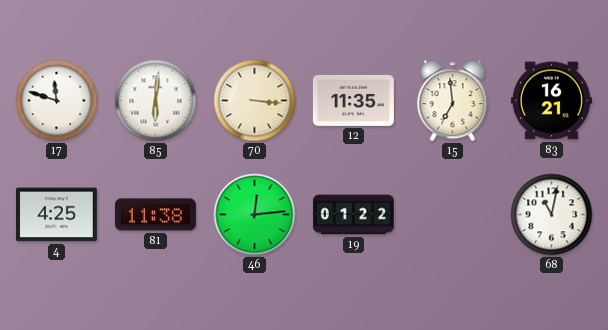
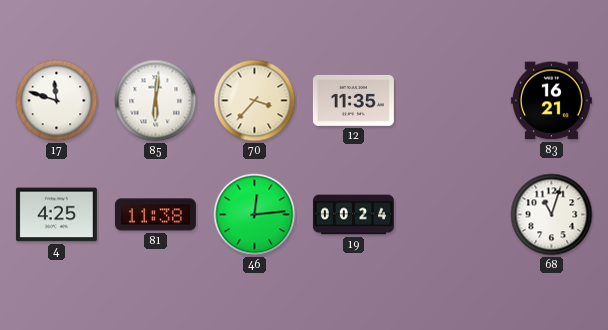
70: 3:16 -> 3:37 (255, 101)
15: 6:59 -> none (453, 101)
19: 01:22 -> 00:24 (353, 215)
68: 11:02 -> 11:03 (552, 215)
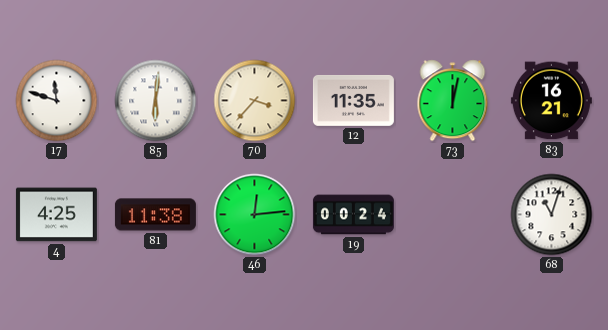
73: none -> 12:02 (453, 101)
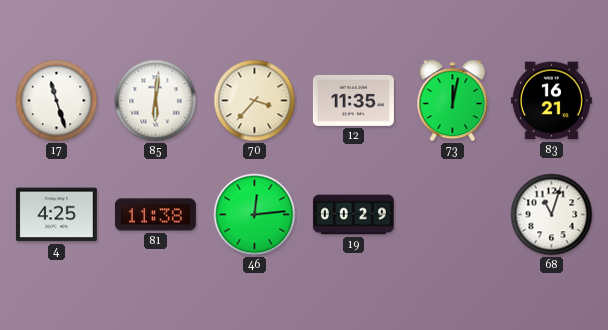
17: 11:48 -> 11:27 (57, 101)
19: 00:24 -> 00:29 (353, 215)
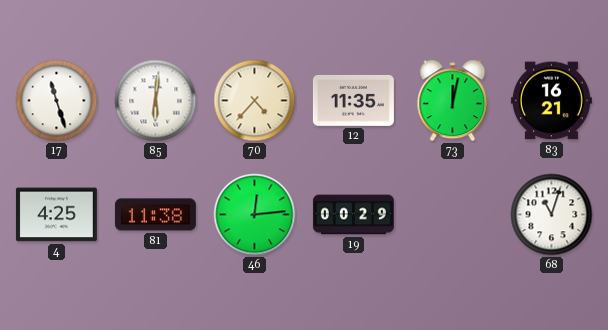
70: 3:37 -> 4:37 (255, 101)
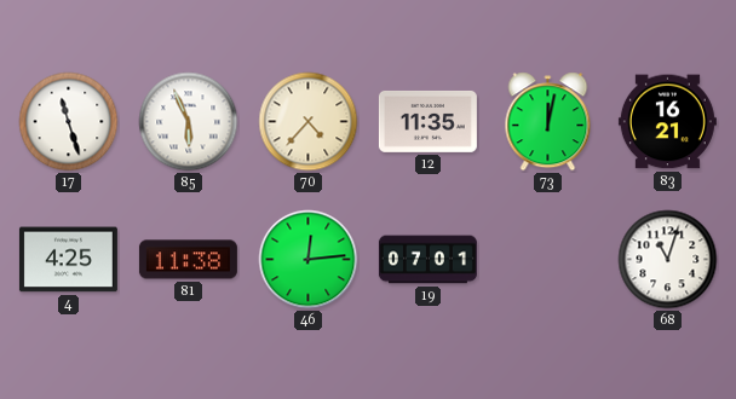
85: 6:01 -> 5:56 (189, 122)
19: 00:29 -> 07:01 (427, 260)
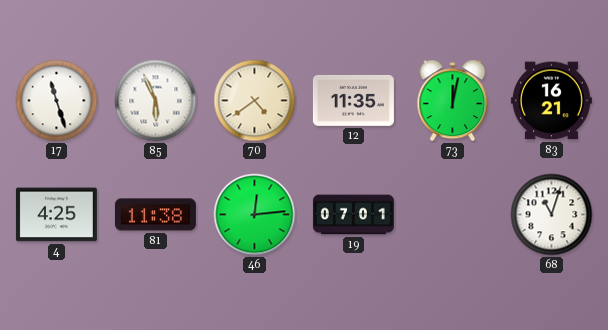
70: 4:37 -> 4:39 (255, 101)
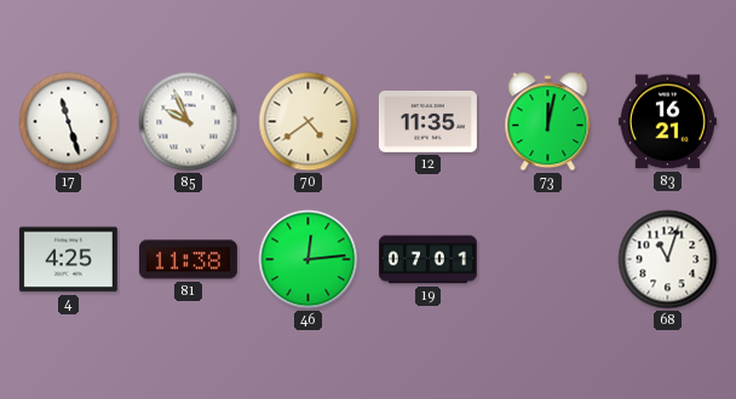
85: 5:56 -> 9:56 (189, 122)
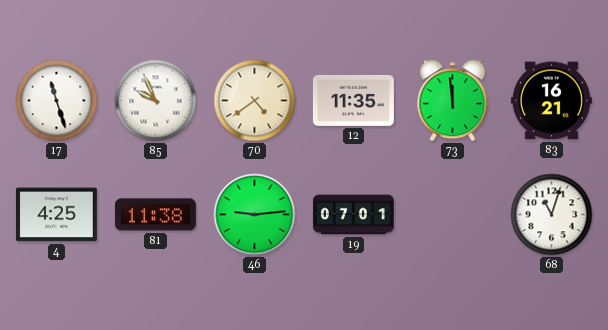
73: 12:02 -> 11:59 (453, 101)
46: 12:14 -> 9:14 (255, 215)
